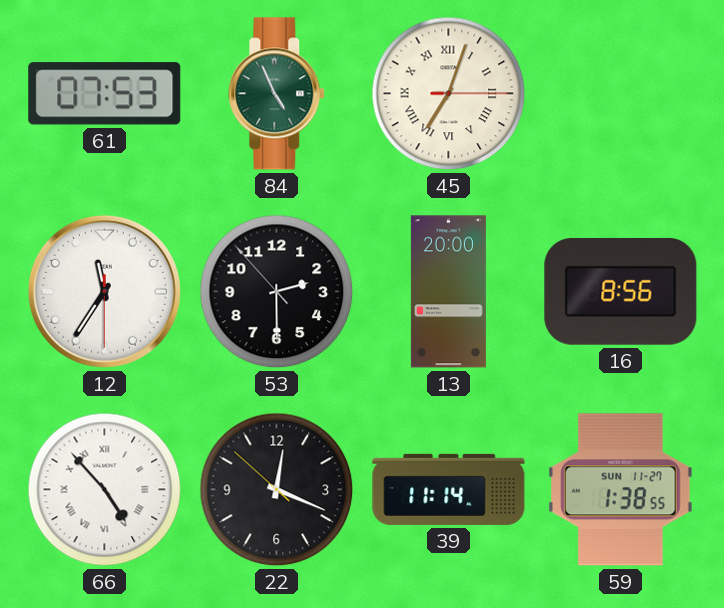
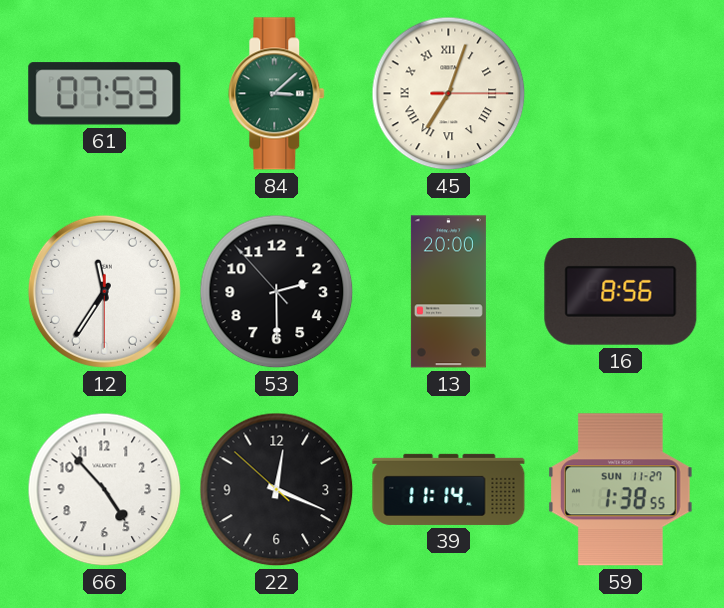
84: 4:56 -> 3:08 (277, 94)
66 numerals: Roman -> Arabic (105, 490)
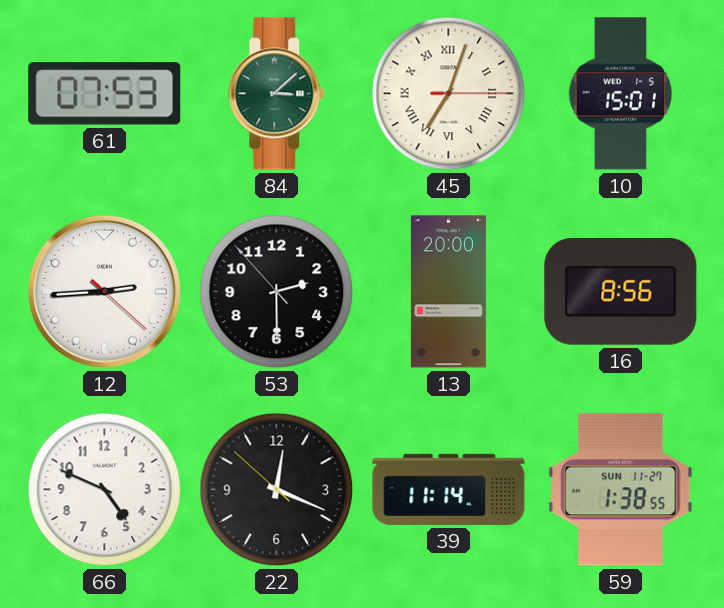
10: none -> 15:01 (621, 94)
12: 11:35 -> 2:44 (104, 291)
66: 4:53 -> 4:49 (105, 490)
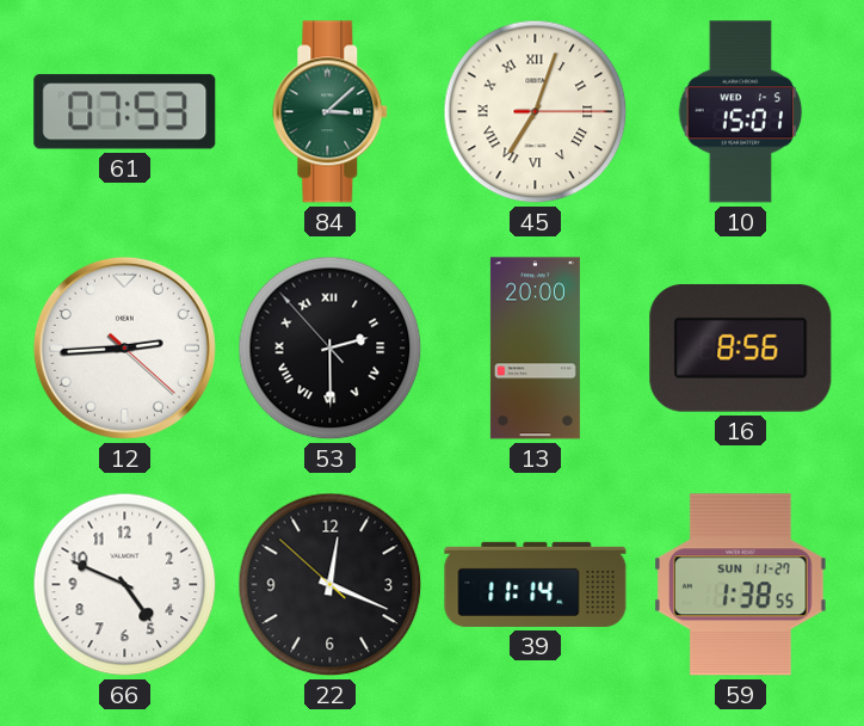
53 numerals: Arabic -> Roman (331, 349)
